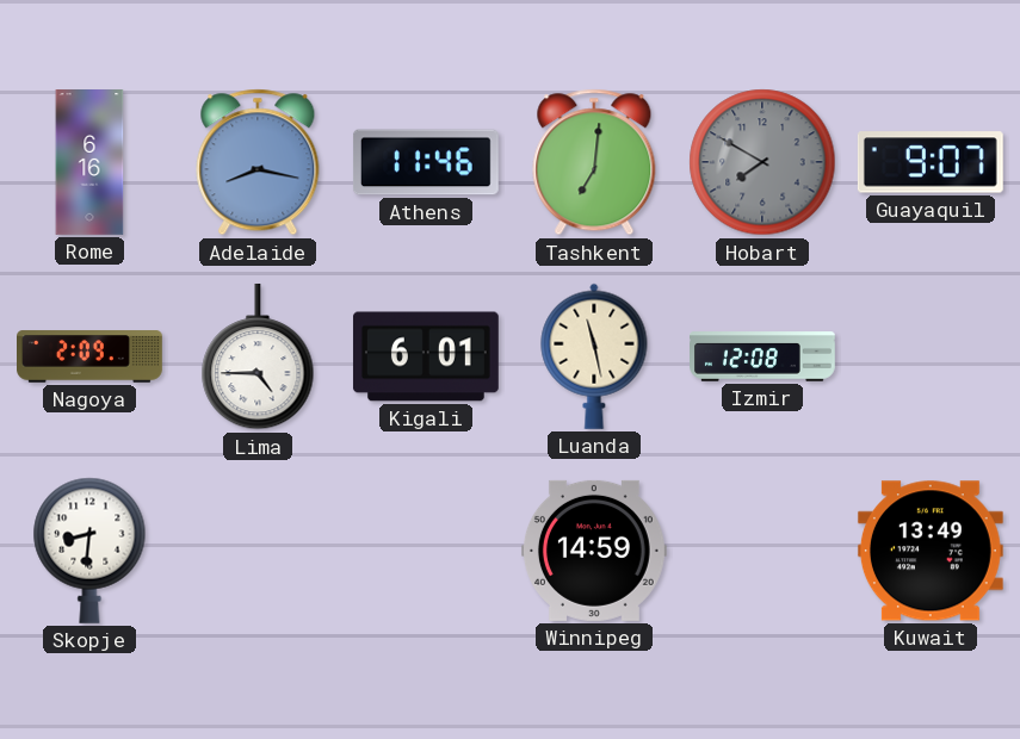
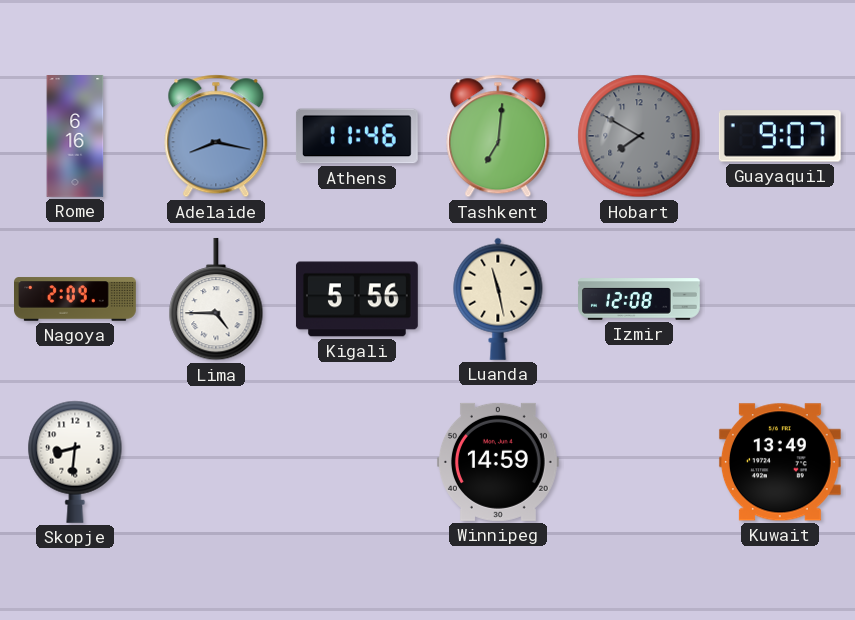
Kigali: 6:01 -> 5:56 (357, 299)
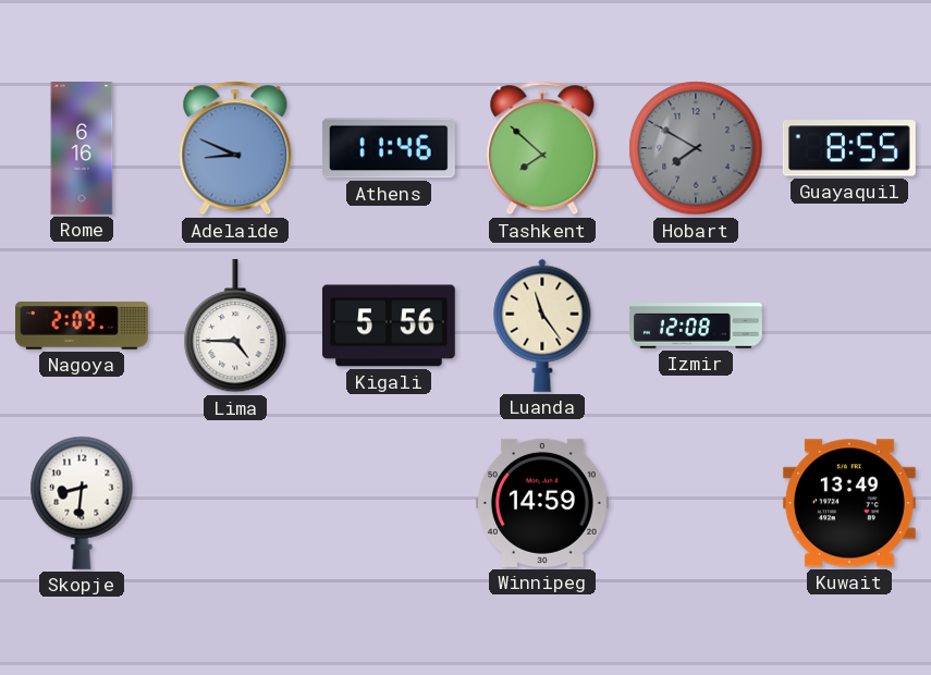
Adelaide: 8:17 -> 8:49 (235, 148)
Tashkent: 7:01 -> 7:52 (542, 148)
Guayaquil: 9:07 -> 8:55 (849, 148)
Luanda: 11:28 -> 11:24 (542, 326)
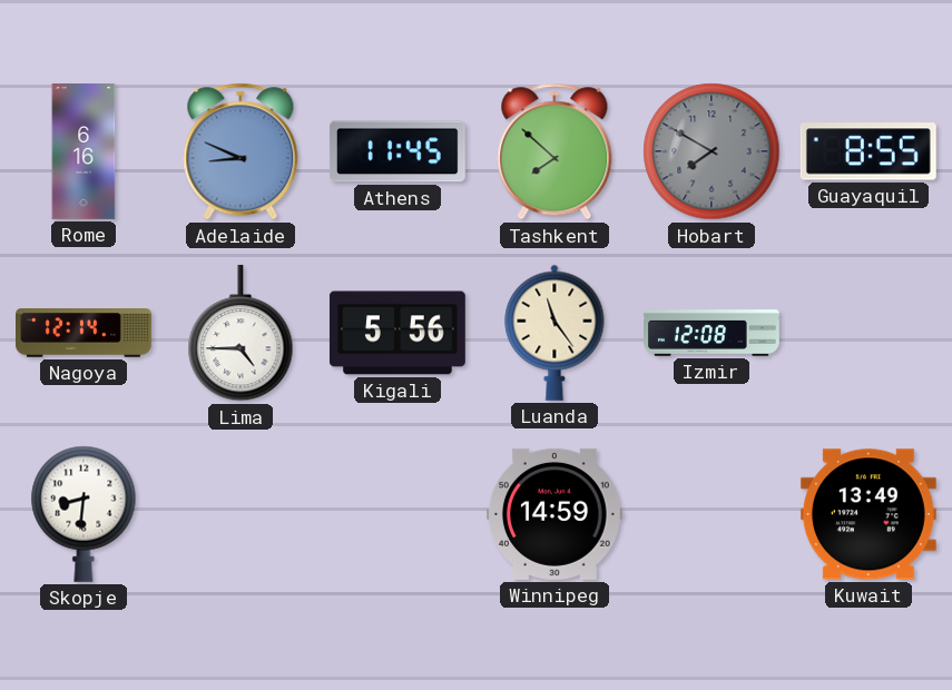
Athens: 11:46 -> 11:45 (398, 151)
Nagoya: 2:09 -> 12:14 (85, 333)
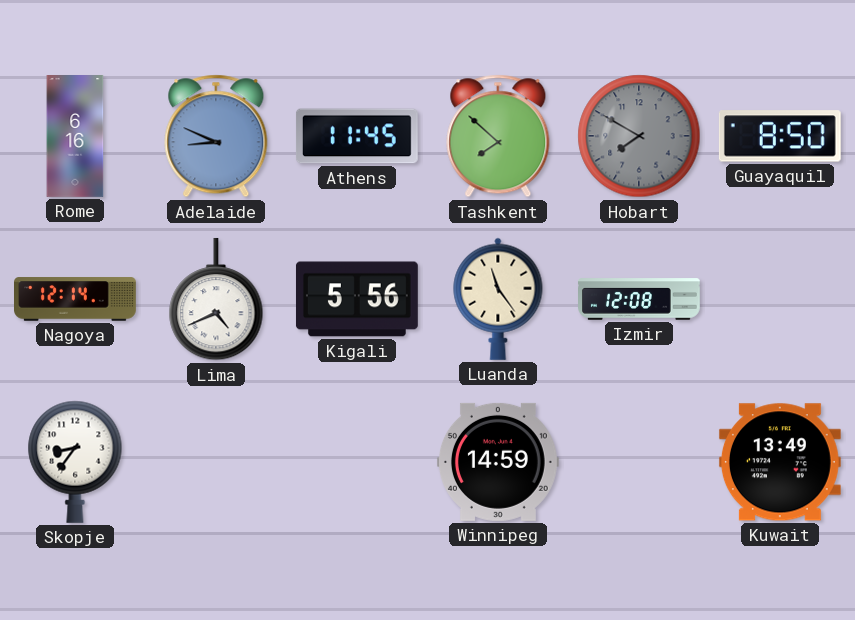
Guayaquil: 8:55 -> 8:50 (780, 136)
Lima: 4:45 -> 4:41 (216, 299)
Skopje: 8:31 -> 8:36 (75, 462)
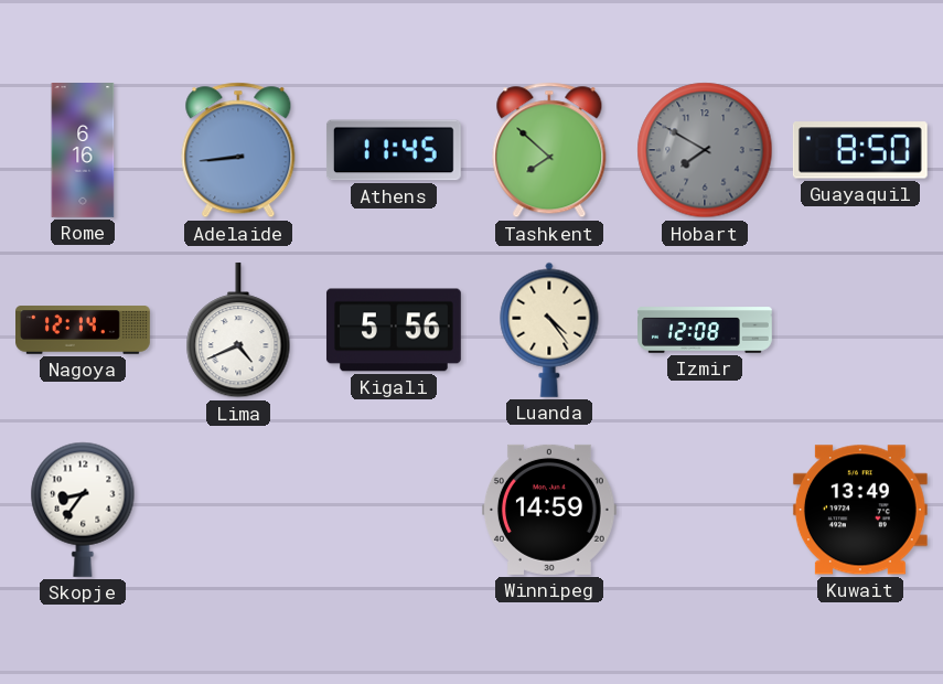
Adelaide: 8:49 -> 8:44 (238, 150)
Luanda: 11:24 -> 4:24 (549, 330)
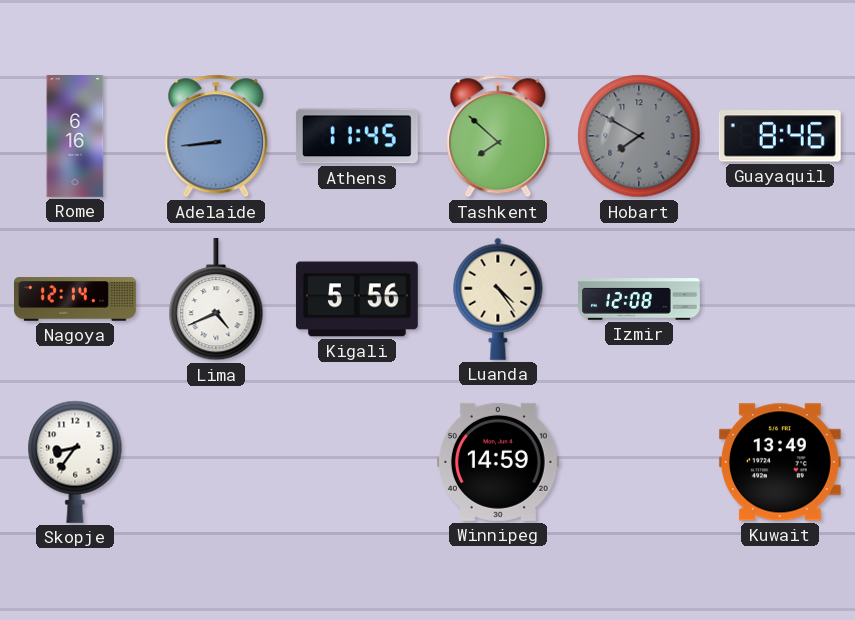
Guayaquil: 8:50 -> 8:46 (780, 136)
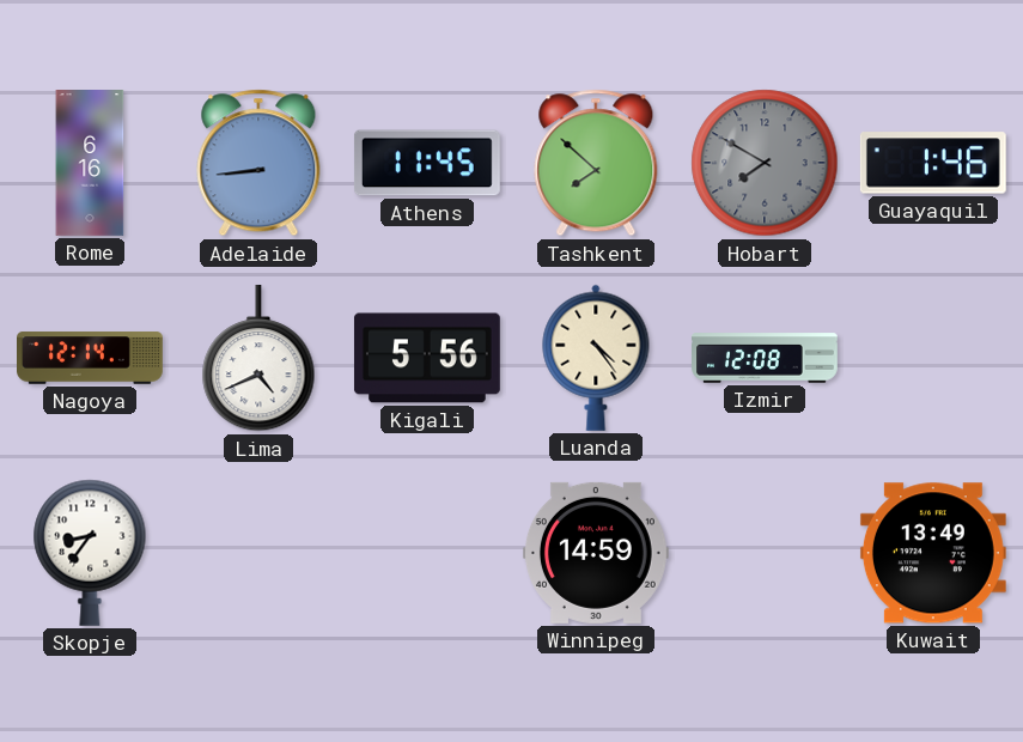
Guayaquil: 8:46 -> 1:46 (933, 163)
